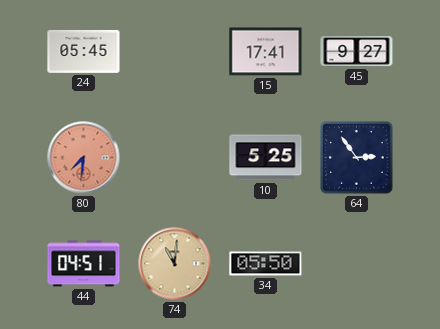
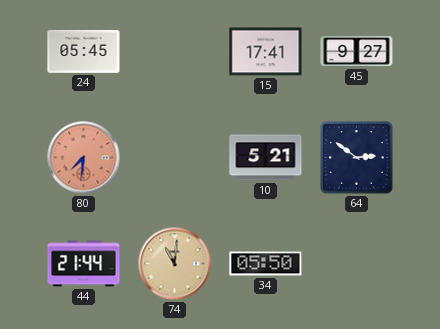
10: 5:25 -> 5:21 (266, 158)
64: 2:54 -> 2:51 (357, 158)
44: 04:51 -> 21:44 (84, 264)
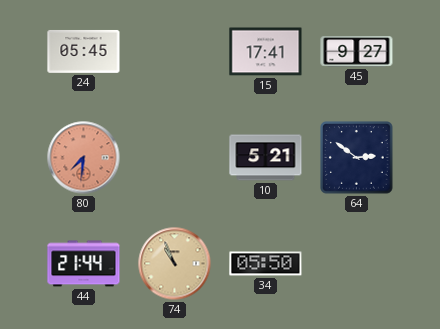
74: 11:01 -> 10:56 (175, 264)
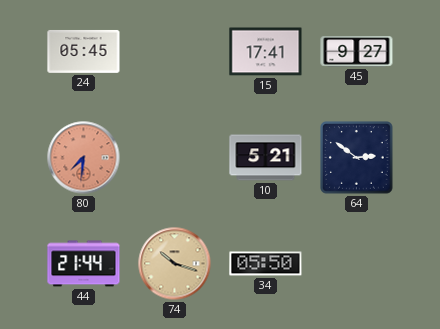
74: 10:56 -> 10:18 (175, 264)
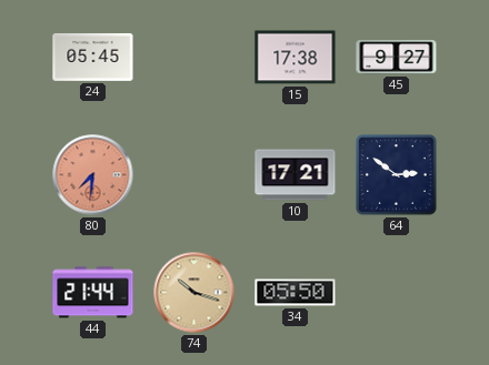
15: 17:41 -> 17:38 (296, 58)
10: 5:21 -> 17:21 (296, 175)
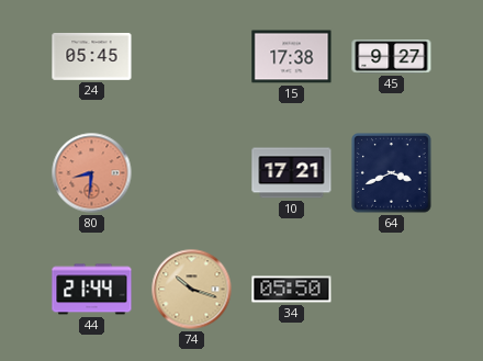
80: 7:31 -> 8:31 (92, 173)
64: 2:51 -> 3:41 (392, 173)
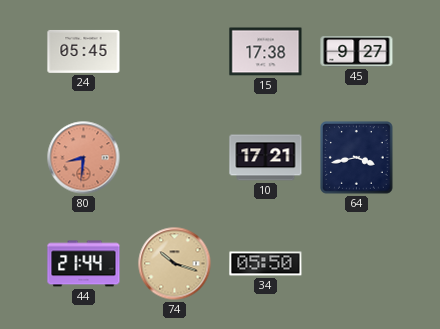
64: 3:41 -> 3:43 (357, 158)
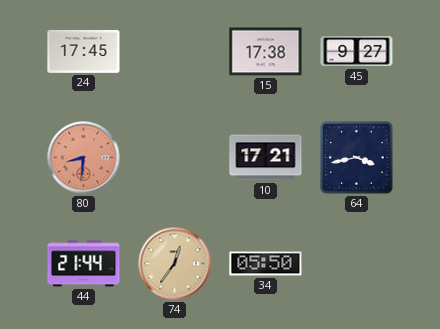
24: 05:45 -> 17:45 (84, 51)
74: 10:18 -> 12:36 (175, 264)
